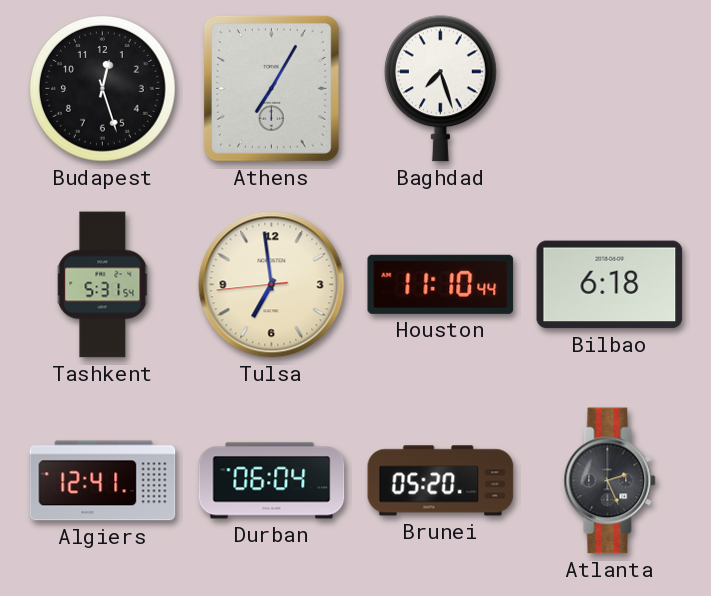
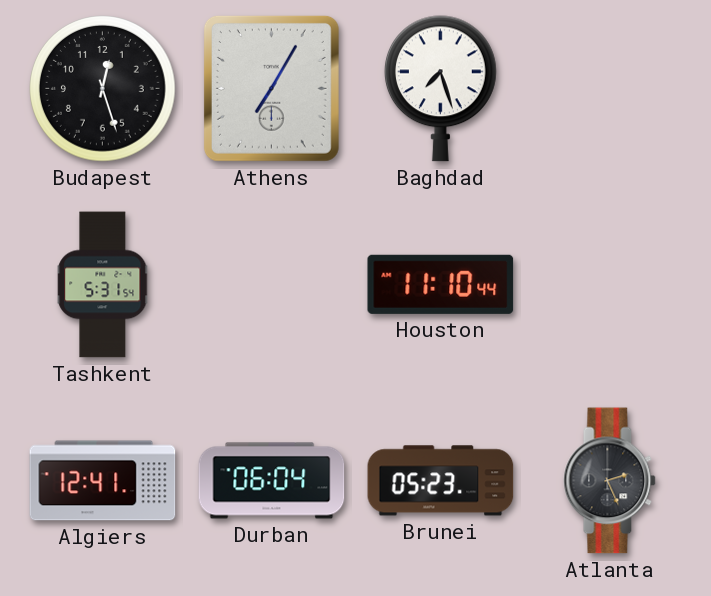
Tulsa: 6:58 -> none (272, 285)
Bilbao: 6:18 -> none (610, 285)
Brunei: 05:20 -> 05:23 (441, 481)
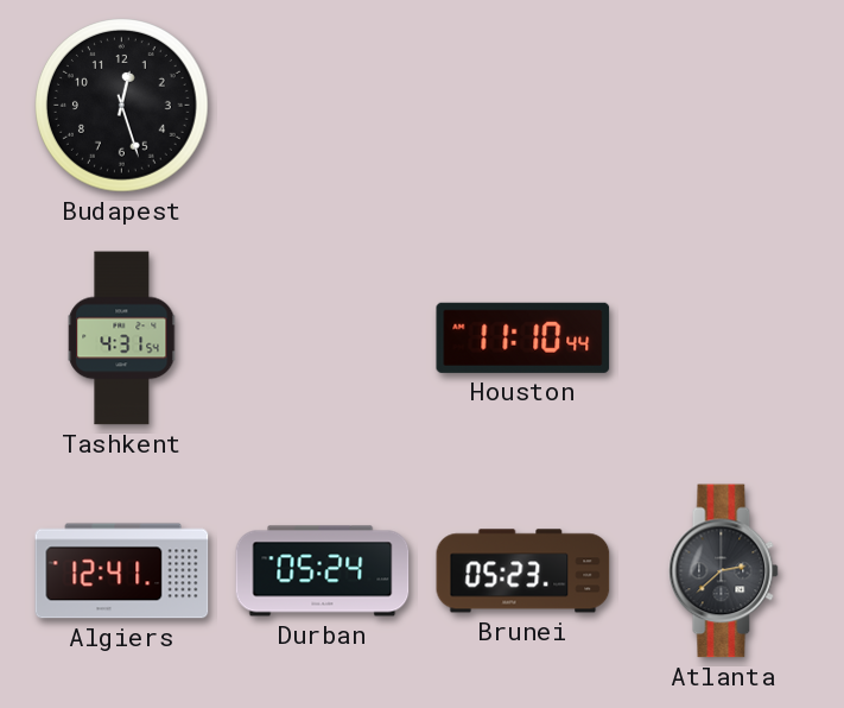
Athens: 7:05 -> none (271, 88)
Baghdad: 7:27 -> none (440, 89)
Tashkent: 5:31 -> 4:31 (122, 339)
Durban: 06:04 -> 05:24 (323, 571)
Atlanta: 2:26 -> 2:38 (724, 571)
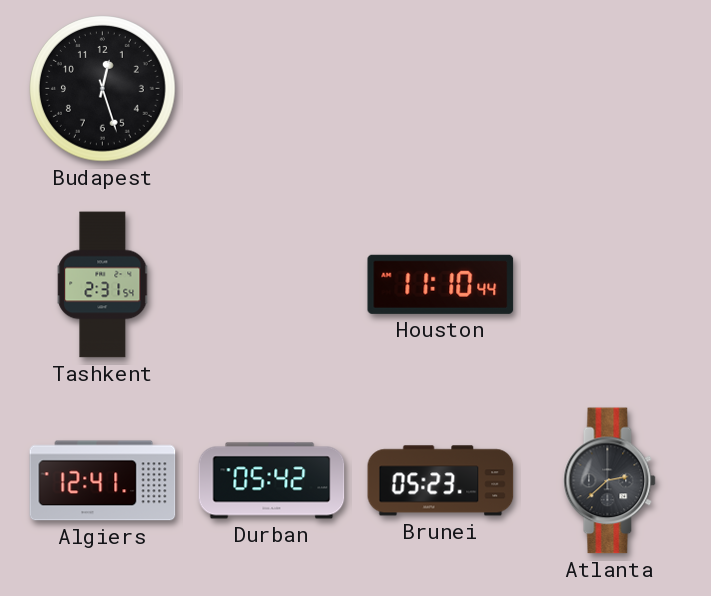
Tashkent: 4:31 -> 2:31 (103, 285)
Durban: 05:24 -> 05:42 (272, 481)
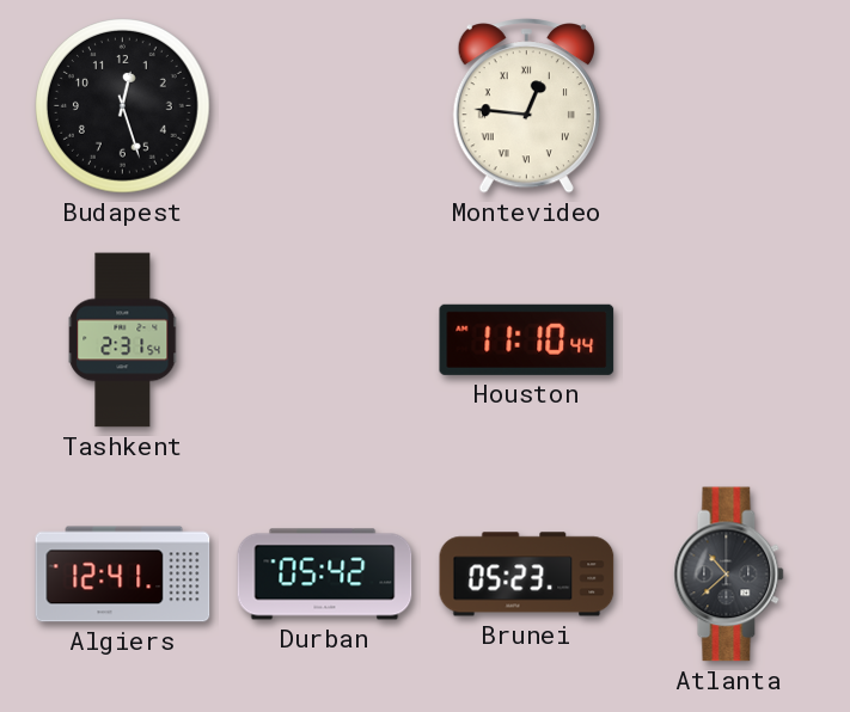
Montevideo: none -> 12:46 (526, 106)
Atlanta: 2:38 -> 10:38 (729, 575)
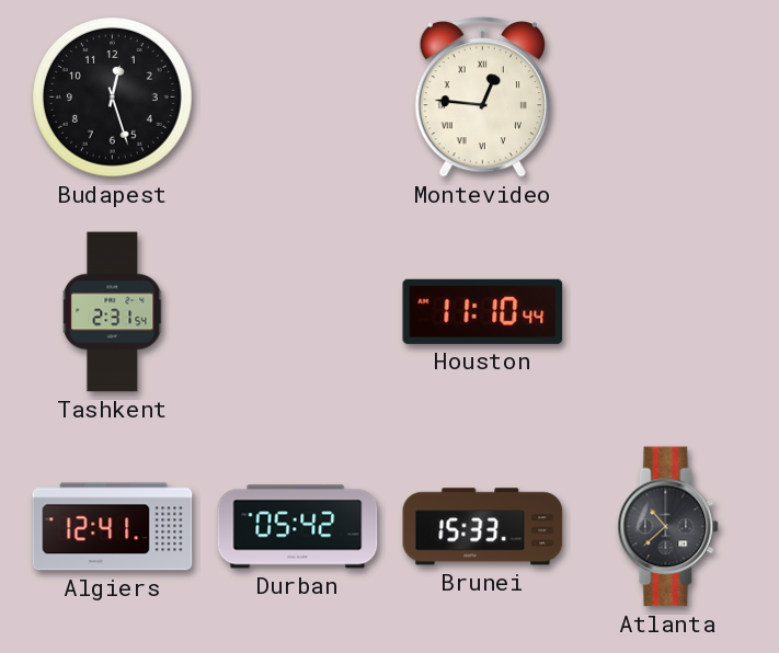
Brunei: 05:23 -> 15:33 (483, 527)
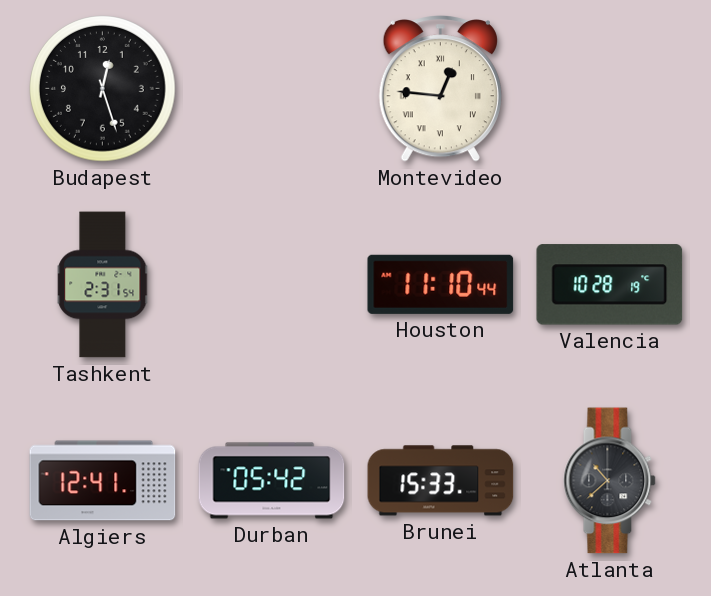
Valencia: none -> 10:28 (610, 285)
